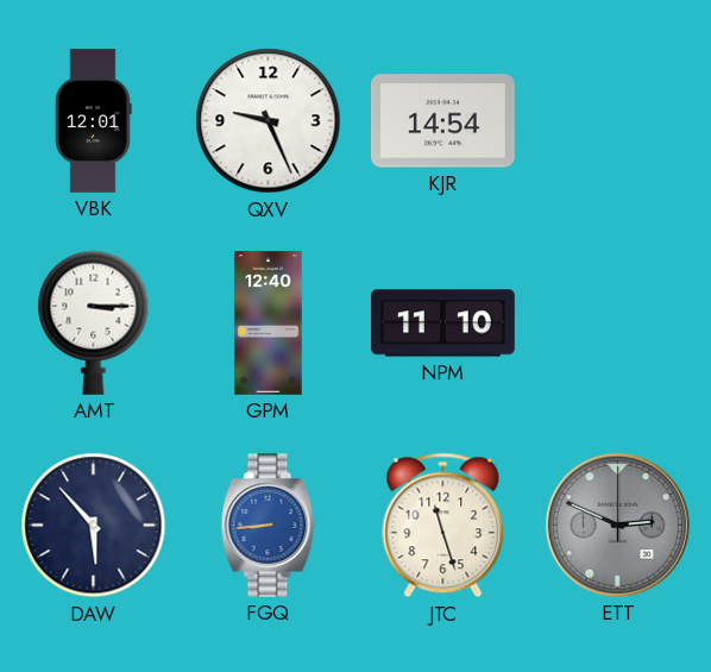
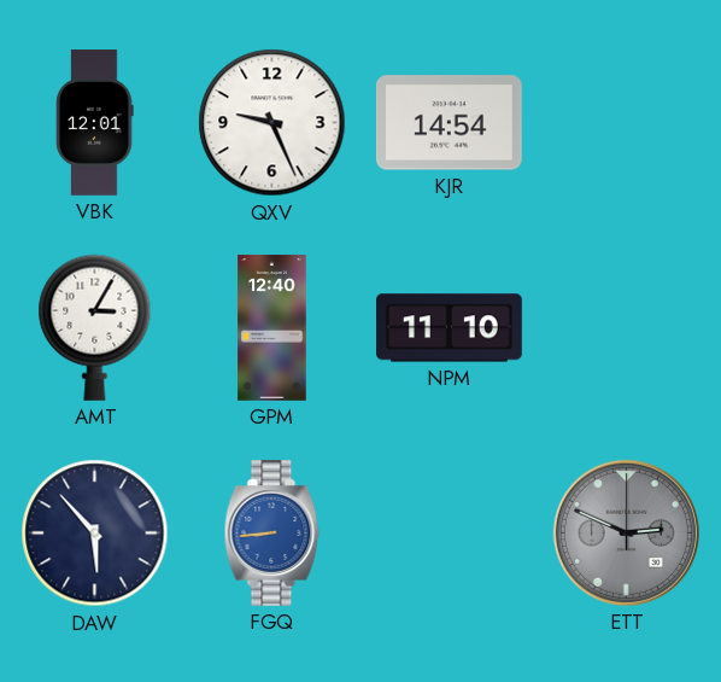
AMT: 3:15 -> 3:05 (95, 327)
JTC: 11:27 -> none (443, 526)
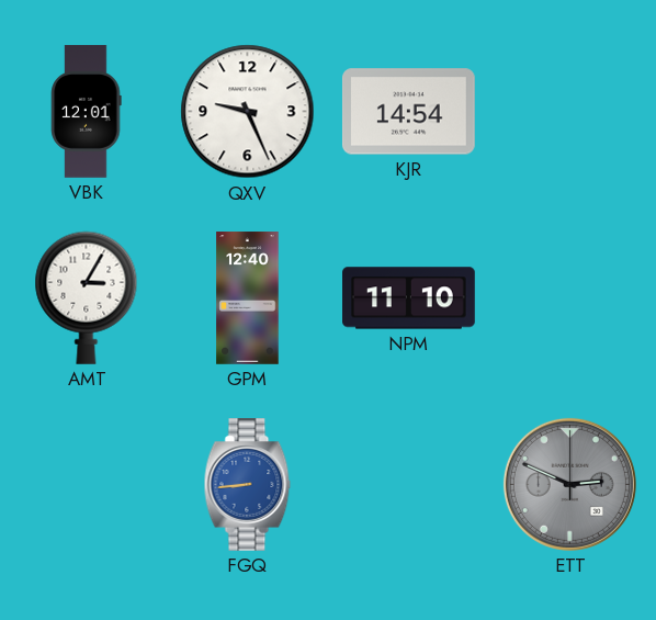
DAW: 5:53 -> none (95, 534)
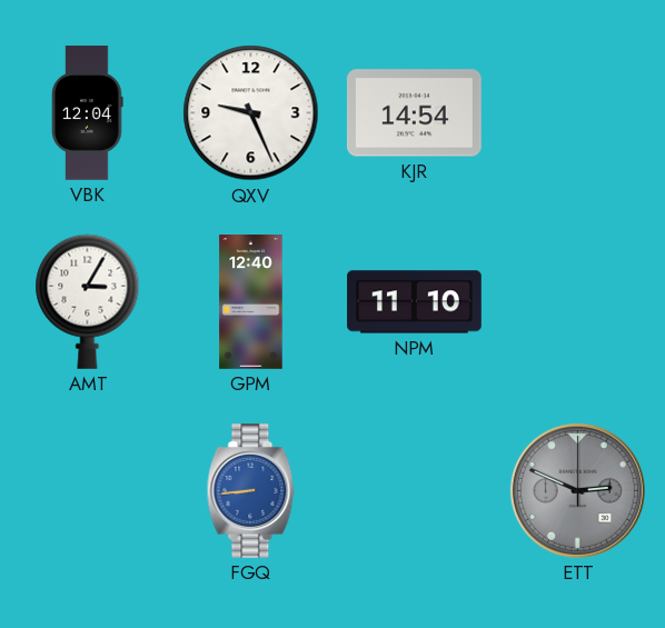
VBK: 12:01 -> 12:04 (88, 113)
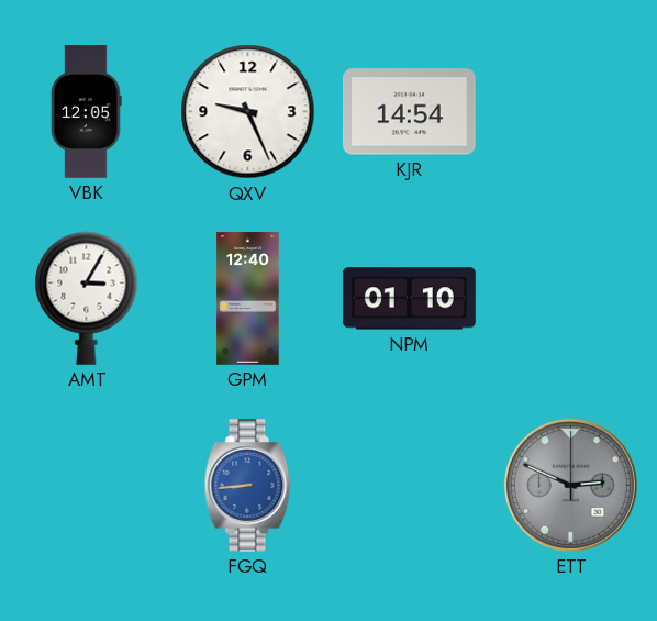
VBK: 12:04 -> 12:05 (87, 112)
NPM: 11:10 -> 01:10 (410, 299)
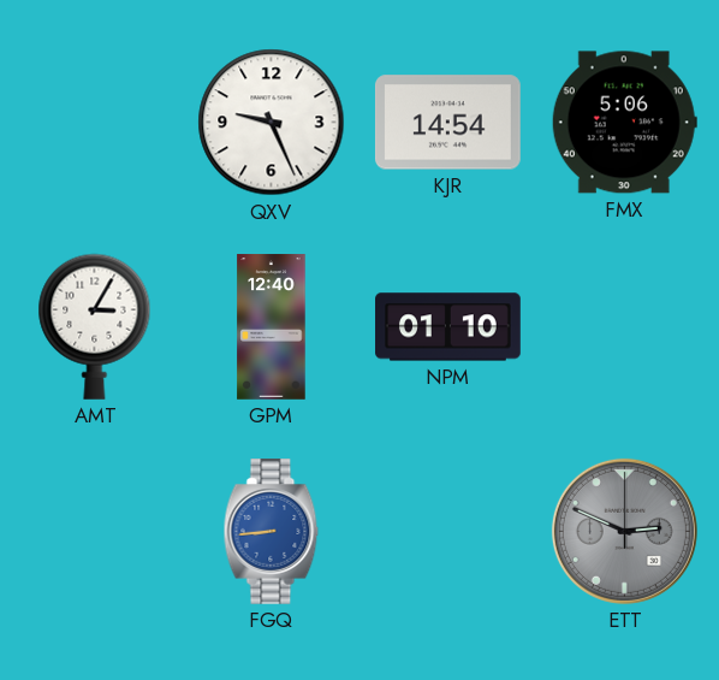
VBK: 12:05 -> none (87, 112)
FMX: none -> 5:06 (624, 123)
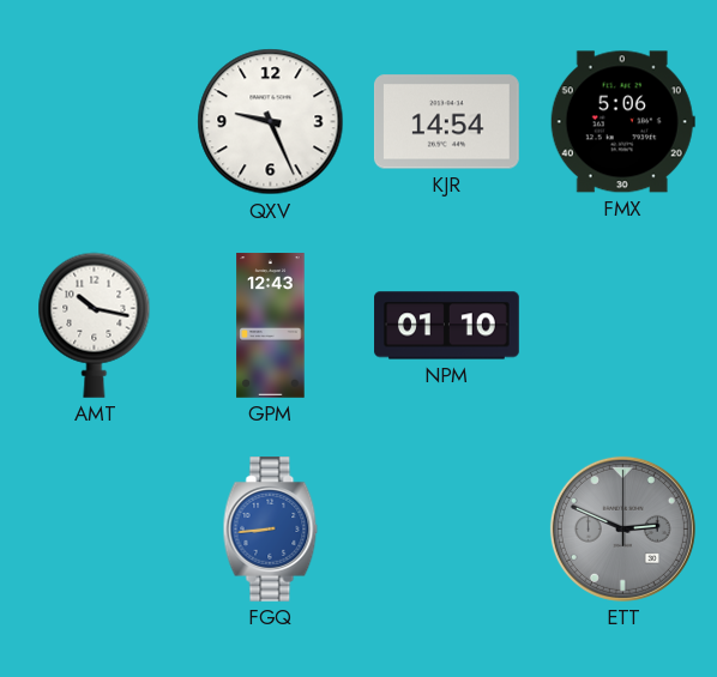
AMT: 3:05 -> 10:17 (95, 325)
GPM: 12:40 -> 12:43 (271, 326)
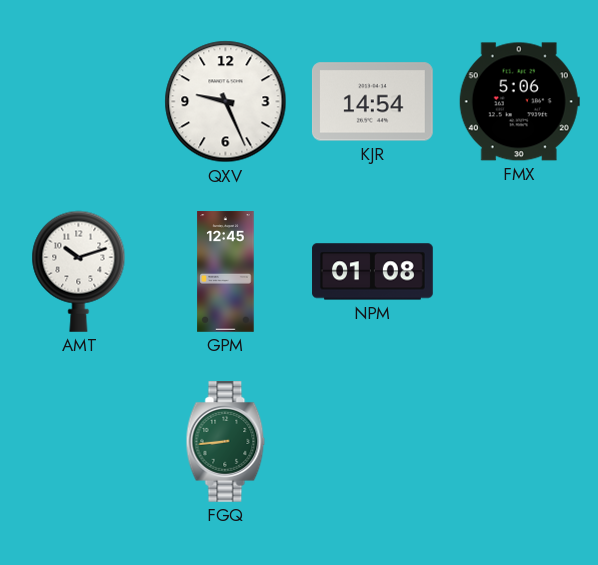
AMT: 10:17 -> 10:12 (79, 271)
GPM: 12:43 -> 12:45 (226, 272)
NPM: 01:10 -> 01:08 (373, 272)
FGQ dial: blue -> green (226, 442)
ETT: 2:49 -> none (622, 528)
